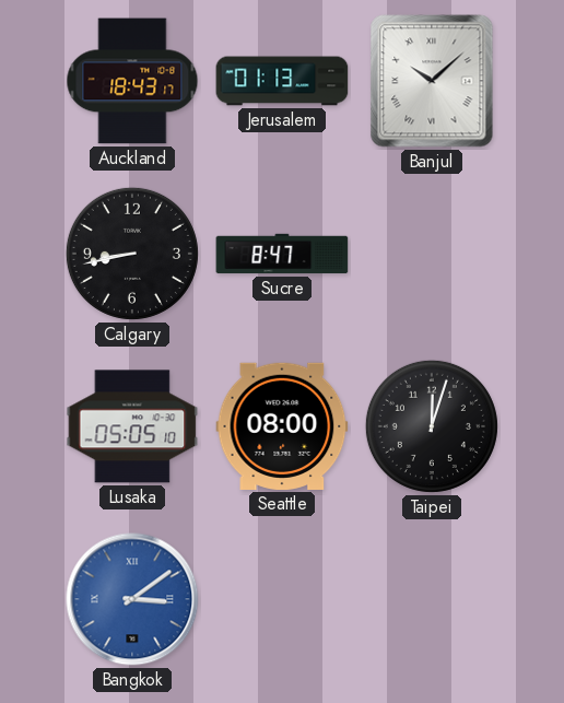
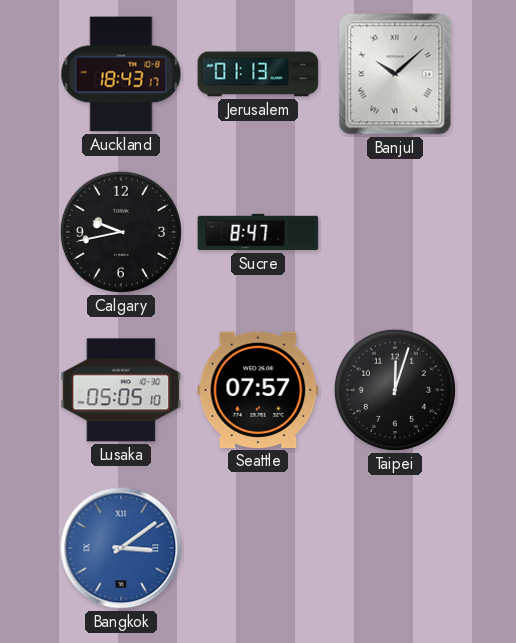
Calgary: 8:43 -> 9:43 (121, 232)
Seattle: 08:00 -> 07:57 (258, 390)
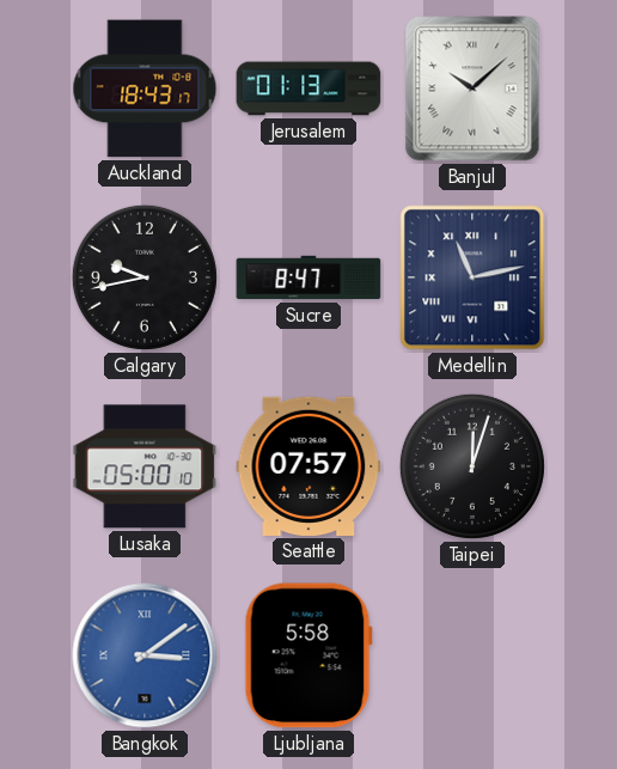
Medellin: none -> 11:13 (472, 277)
Lusaka: 05:05 -> 05:00 (145, 466)
Ljubljana: none -> 5:58 (308, 655)
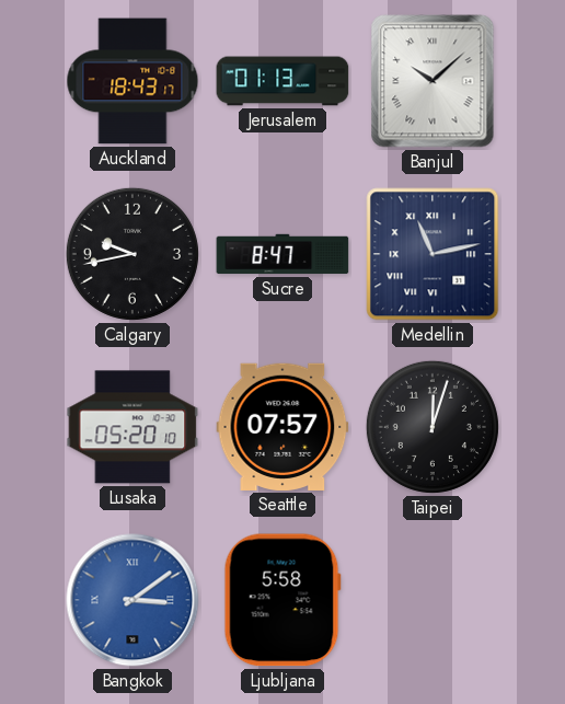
Lusaka: 05:00 -> 05:20 (132, 427)
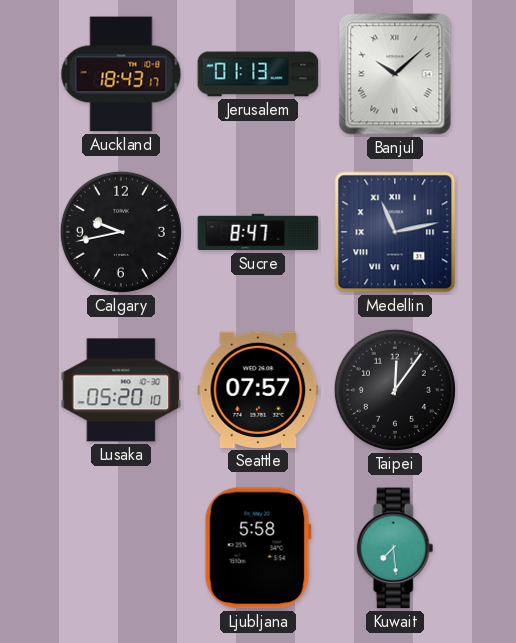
Taipei: 12:03 -> 12:06 (395, 390)
Bangkok: 3:09 -> none (132, 600)
Kuwait: none -> 7:29 (395, 548)
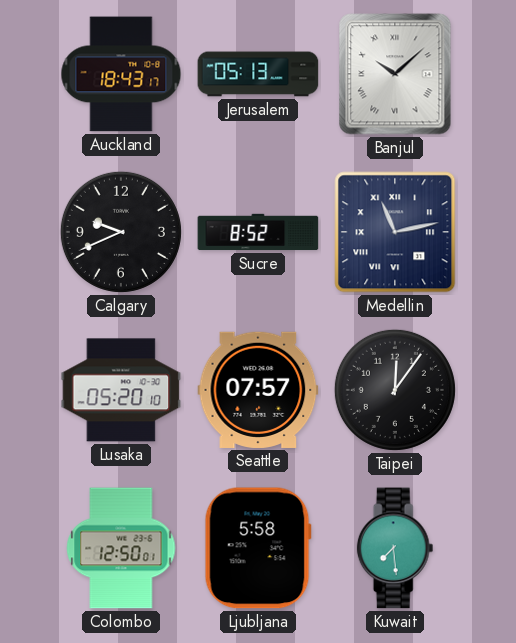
Jerusalem: 01:13 -> 05:13 (258, 74)
Calgary: 9:43 -> 9:41 (121, 232)
Sucre: 8:47 -> 8:52 (258, 232)
Colombo: none -> 12:50 (121, 548)
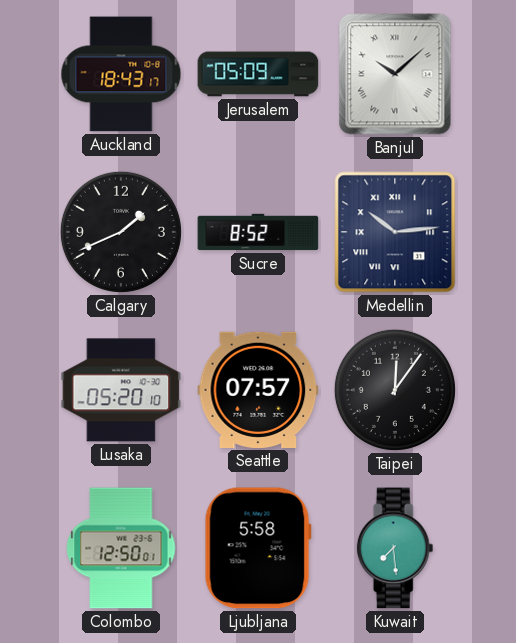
Jerusalem: 05:13 -> 05:09 (258, 74)
Calgary: 9:41 -> 1:41 (121, 232)
Medellin: 11:13 -> 10:14 (395, 232)
